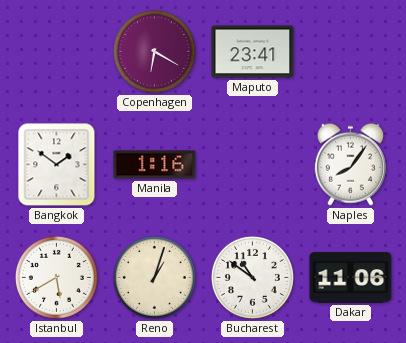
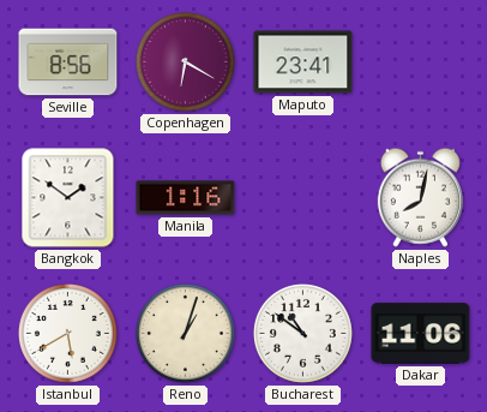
Seville: none -> 8:56 (68, 62)
Naples: 8:06 -> 8:02 (420, 197)
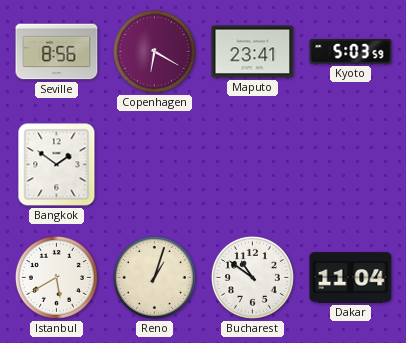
Kyoto: none -> 5:03 (351, 52)
Manila: 1:16 -> none (186, 198)
Naples: 8:02 -> none (420, 197)
Dakar: 11:06 -> 11:04 (351, 278)
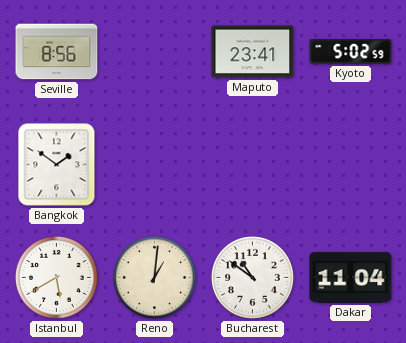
Copenhagen: 6:20 -> none (154, 51)
Kyoto: 5:03 -> 5:02 (351, 52)
Reno: 1:03 -> 1:01 (154, 277)
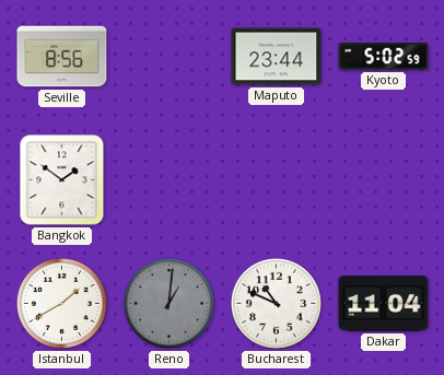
Maputo: 23:41 -> 23:44 (277, 57)
Istanbul: 5:40 -> 1:40 (61, 303)
Reno dial: cream -> grey (168, 303)
Bucharest: 10:51 -> 10:49 (276, 303)
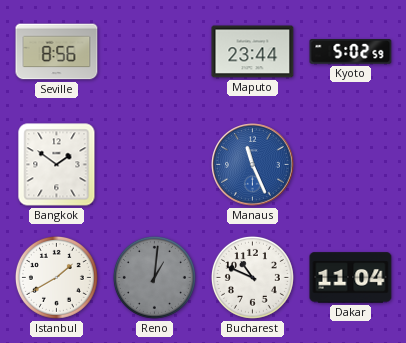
Manaus: none -> 11:26 (253, 165)
